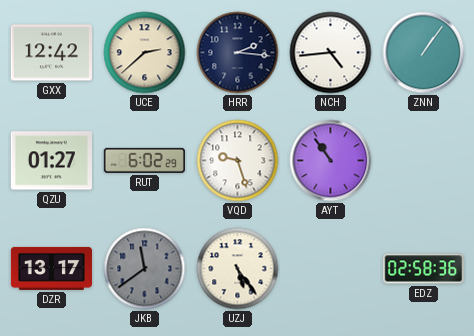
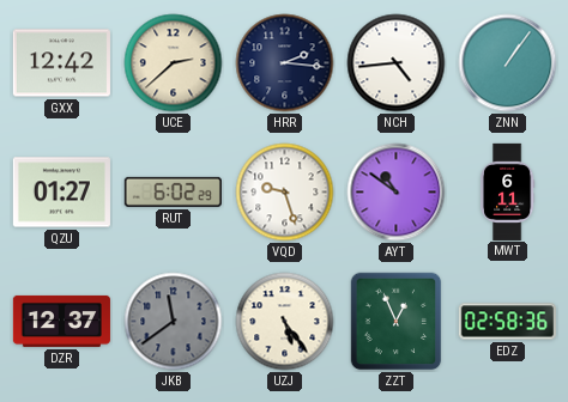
AYT: 10:54 -> 10:51 (397, 193)
MWT: none -> 6:11 (507, 191)
DZR: 13:17 -> 12:37 (61, 321)
ZZT: none -> 12:56 (397, 322)
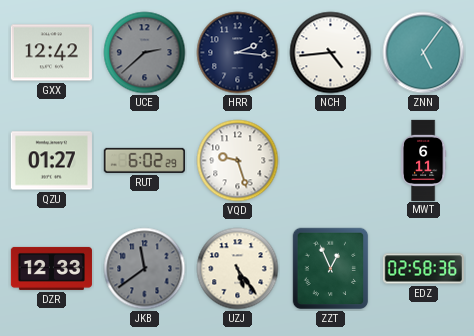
UCE dial: cream -> grey (145, 53)
ZNN: 1:06 -> 5:06 (424, 53)
AYT: 10:51 -> none (397, 193)
DZR: 12:37 -> 12:33 (51, 268)
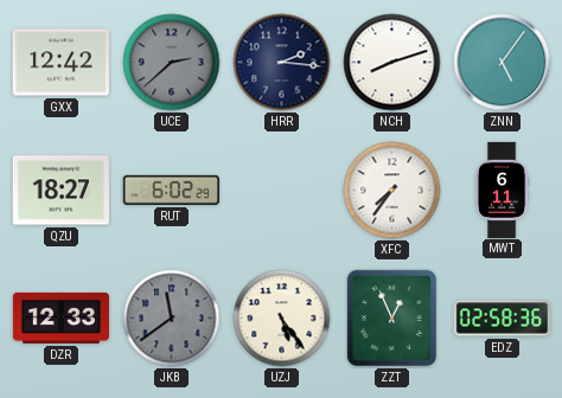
NCH: 4:44 -> 8:12 (392, 63)
QZU: 01:27 -> 18:27 (60, 191)
VQD: 9:27 -> none (238, 161)
XFC: none -> 7:36 (392, 191)
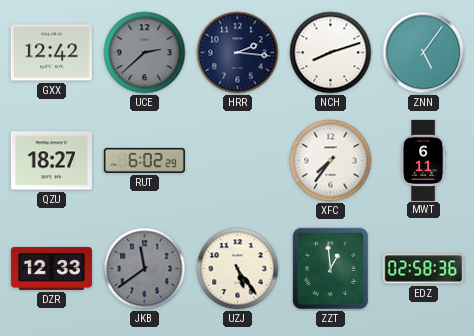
ZZT: 12:56 -> 12:59 (331, 269)
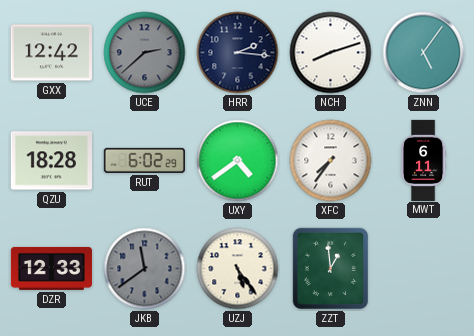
QZU: 18:27 -> 18:28 (51, 161)
UXY: none -> 4:39 (238, 161)
EDZ: 02:58 -> none (423, 269)
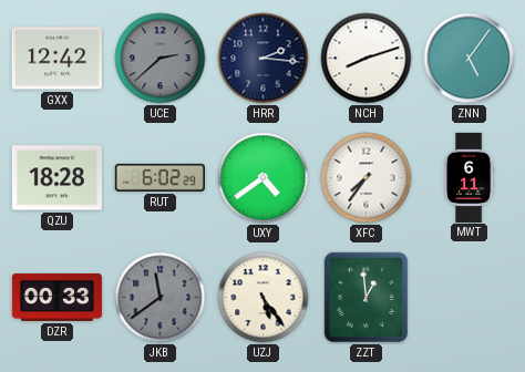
DZR: 12:33 -> 00:33 (56, 297)
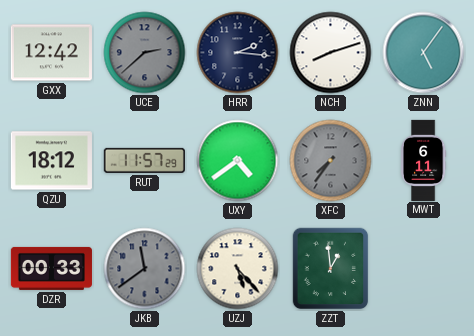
QZU: 18:28 -> 18:12 (51, 161)
RUT: 6:02 -> 11:57 (144, 160)
XFC dial: white -> grey (331, 161)
UZJ: 5:24 -> 5:23 (238, 269)
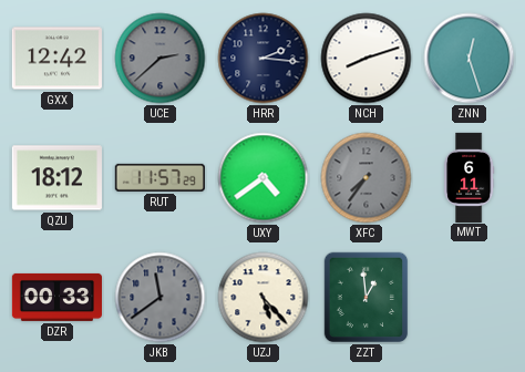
ZNN: 5:06 -> 12:27 (470, 59)
